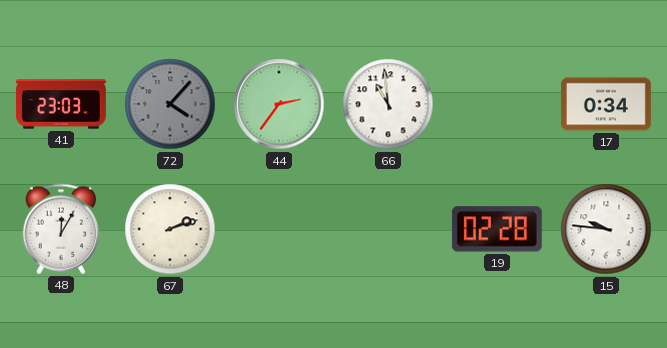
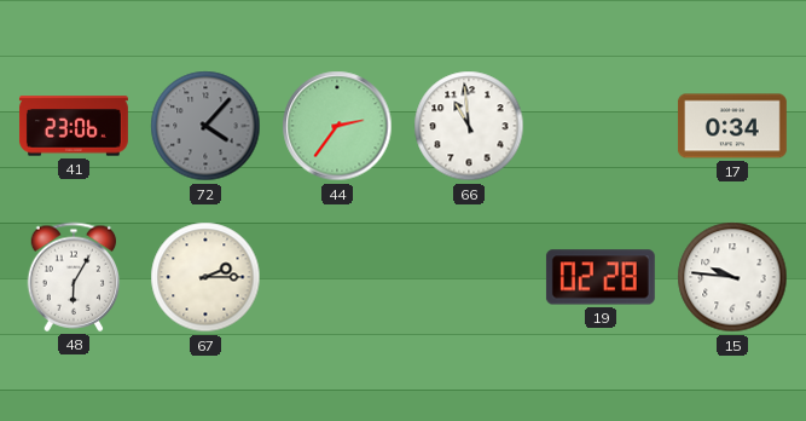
41: 23:03 -> 23:06 (74, 126)
48: 12:05 -> 6:05 (74, 277)
67: 2:12 -> 2:15 (205, 277)
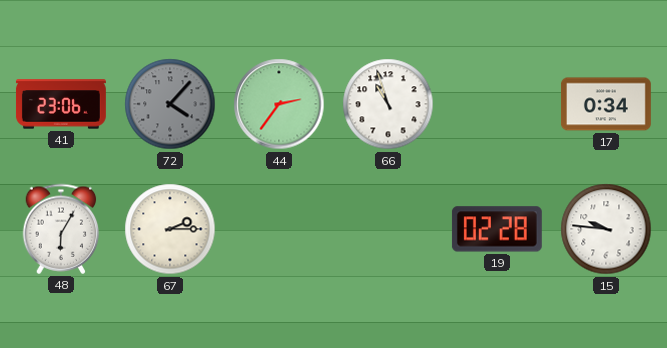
66: 10:59 -> 10:57 (388, 104)
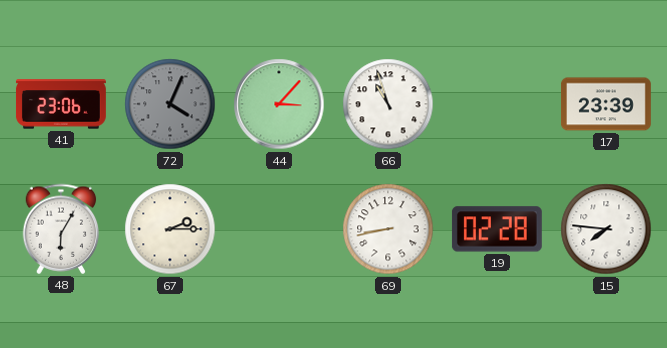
72: 4:07 -> 4:04 (170, 104)
44: 2:36 -> 3:07 (279, 104)
17: 0:34 -> 23:39 (606, 104)
69: none -> 8:43 (388, 229)
15: 9:46 -> 7:46 (606, 229)
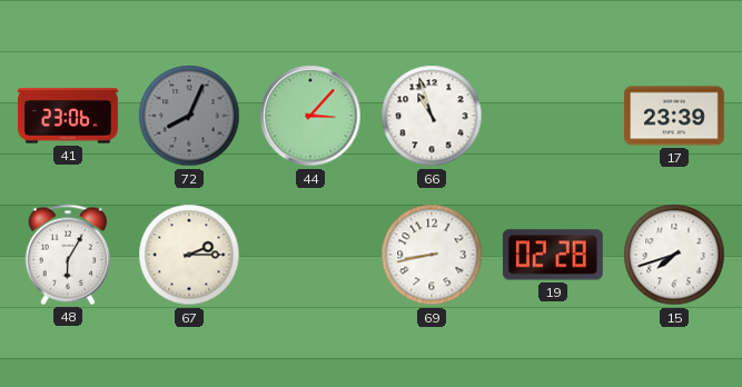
72: 4:04 -> 8:04 (189, 116)
15: 7:46 -> 7:42 (674, 255)
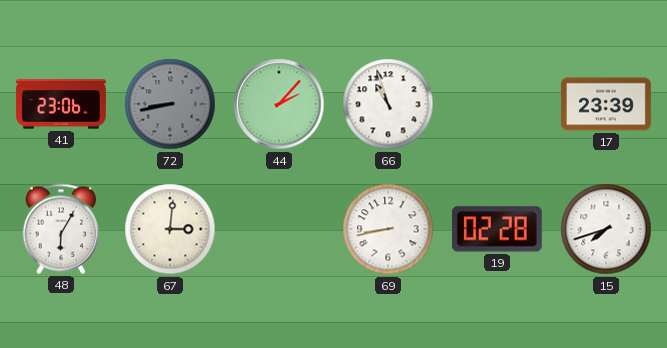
72: 8:04 -> 8:43 (170, 104)
44: 3:07 -> 2:07 (279, 104)
67: 2:15 -> 3:01 (170, 229)
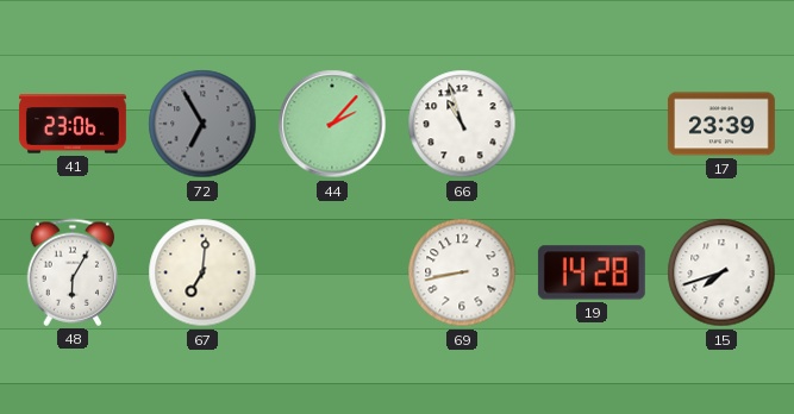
72: 8:43 -> 6:55 (202, 124)
67: 3:01 -> 7:01 (202, 272)
19: 02:28 -> 14:28 (592, 272)
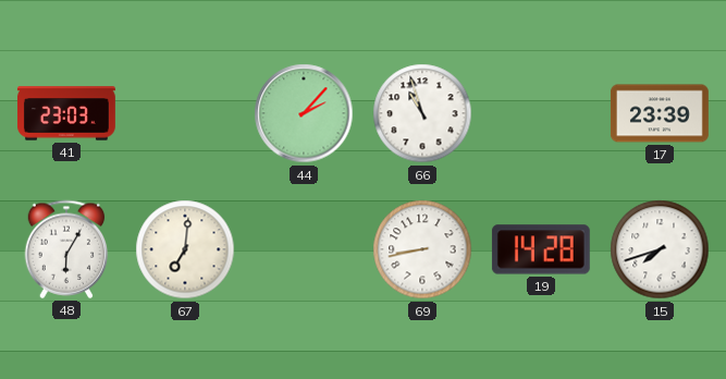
41: 23:06 -> 23:03 (66, 113)
72: 6:55 -> none (202, 124)
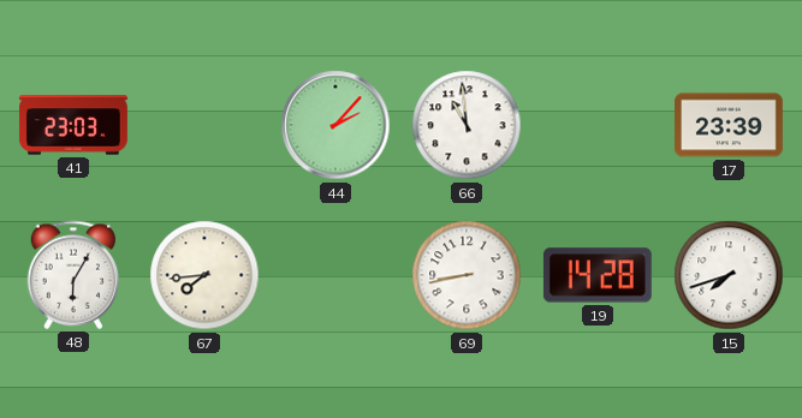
66: 10:57 -> 10:59 (467, 125)
67: 7:01 -> 7:44 (204, 275)
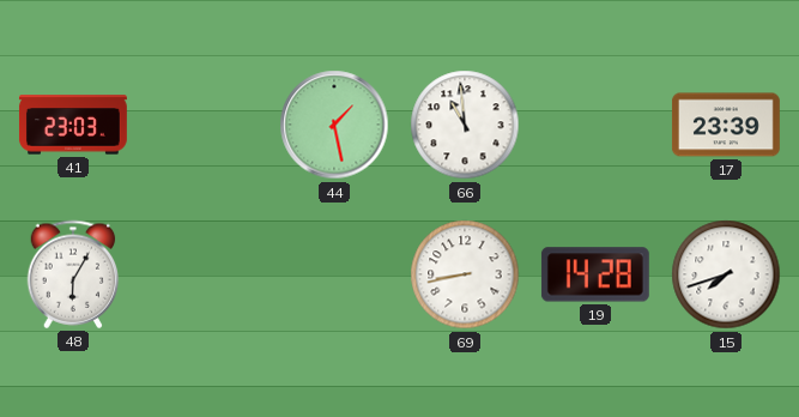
44: 2:07 -> 1:28 (334, 125)
67: 7:44 -> none (204, 275)
